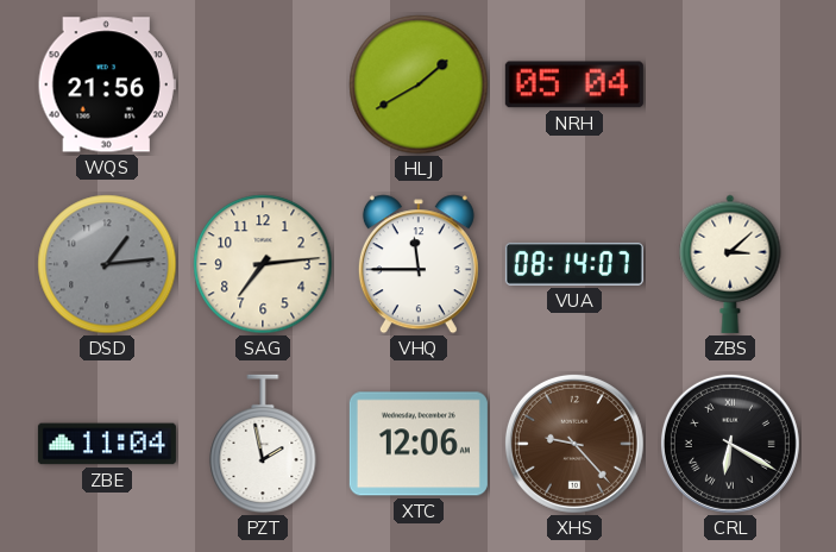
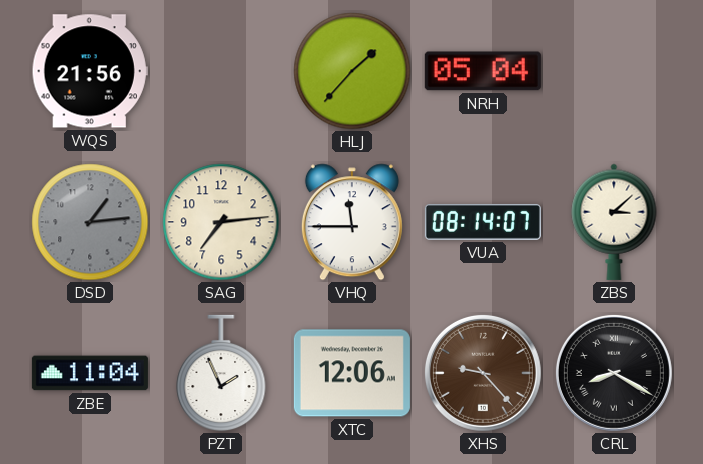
HLJ: 1:40 -> 1:37 (352, 71)
PZT: 1:58 -> 1:56 (221, 373)
CRL: 6:20 -> 8:20 (614, 373)
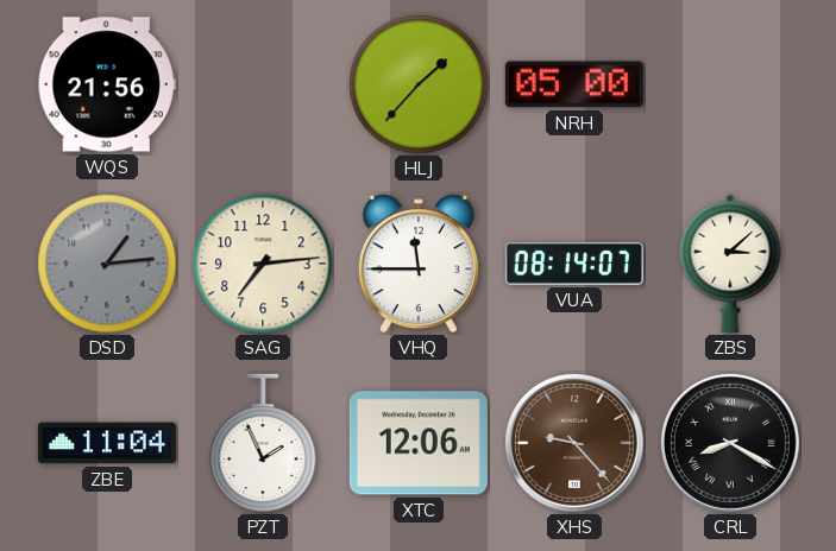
NRH: 05:04 -> 05:00 (574, 84)
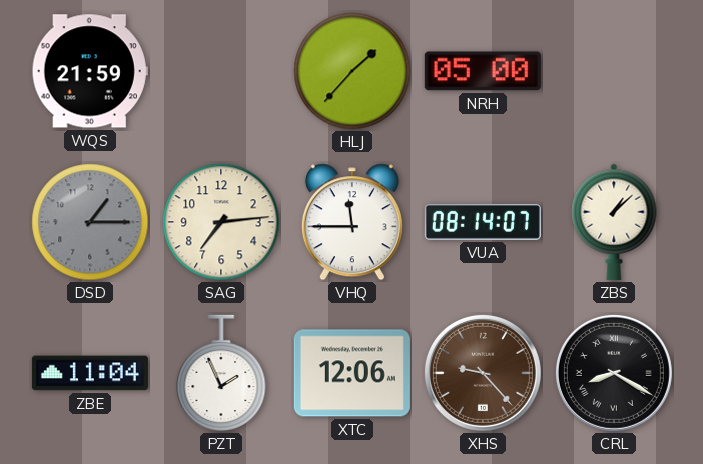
WQS: 21:56 -> 21:59 (90, 71)
DSD: 1:14 -> 1:15 (90, 222)
ZBS: 3:08 -> 1:08 (614, 222)
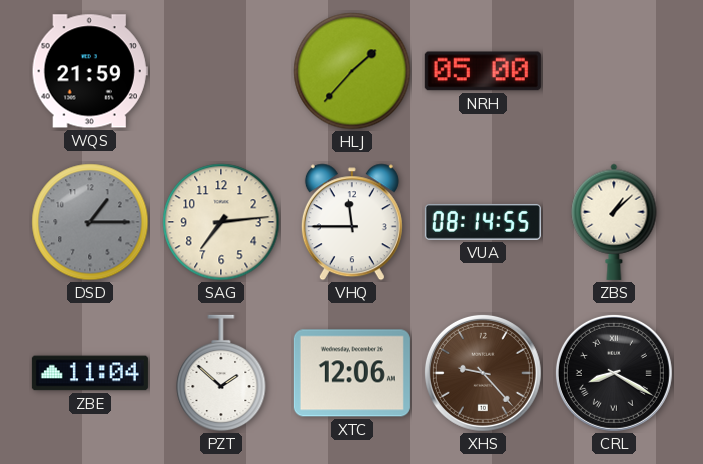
VUA: 08:14:07 -> 08:14:55 (483, 222)
PZT: 1:56 -> 1:52 (221, 373)
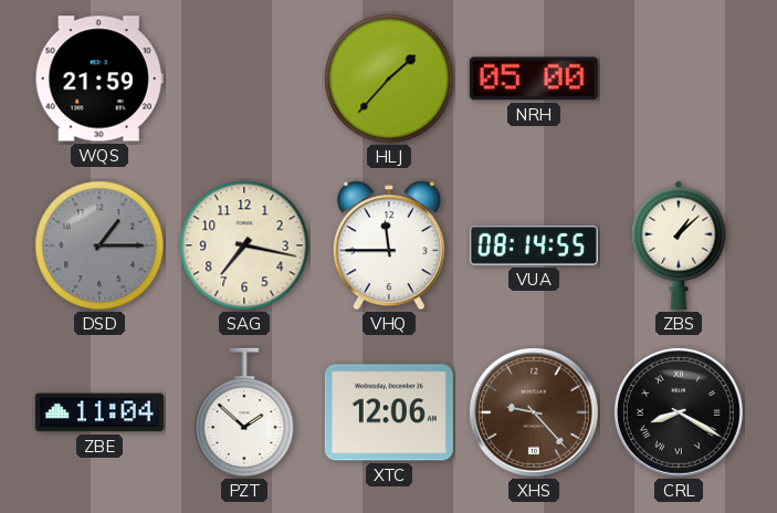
SAG: 7:14 -> 7:17 (244, 245)
